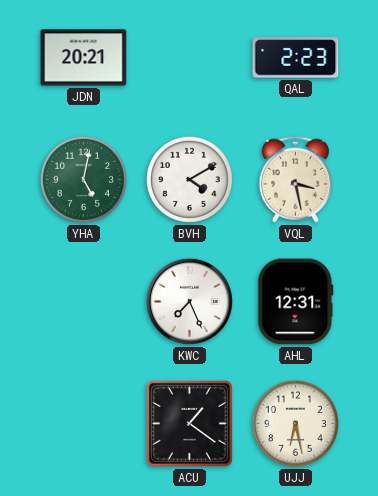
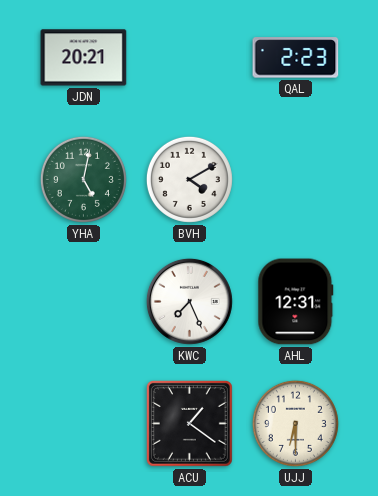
VQL: 3:28 -> none (295, 179)
UJJ: 6:28 -> 6:30 (295, 423)
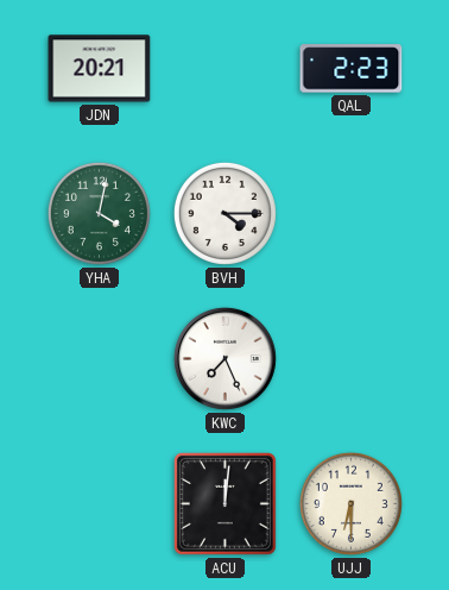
YHA: 5:02 -> 4:02 (99, 213)
BVH: 4:10 -> 4:15 (224, 213)
AHL: 12:31 -> none (296, 302)
ACU: 1:21 -> 12:01 (224, 503)
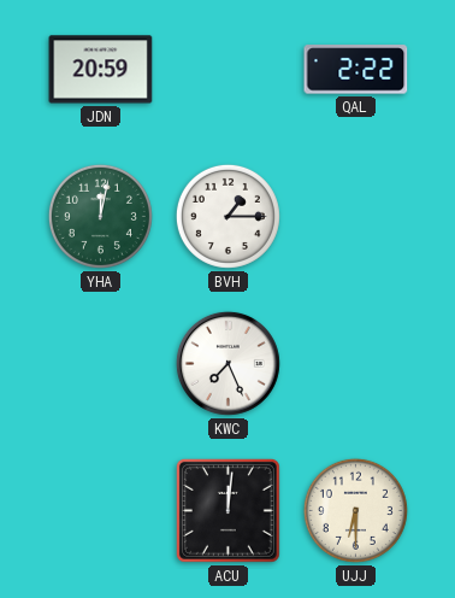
JDN: 20:21 -> 20:59 (101, 70)
QAL: 2:23 -> 2:22 (356, 70)
YHA: 4:02 -> 12:02 (100, 216)
BVH: 4:15 -> 1:15 (227, 216)
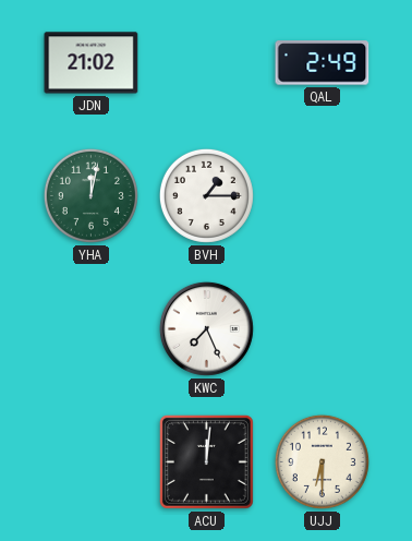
JDN: 20:59 -> 21:02 (92, 63)
QAL: 2:22 -> 2:49 (323, 63)
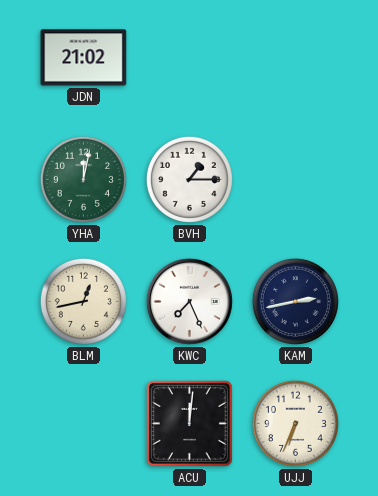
QAL: 2:49 -> none (323, 63)
BLM: none -> 12:43 (83, 301)
KAM: none -> 2:43 (295, 301)
UJJ: 6:30 -> 6:34 (295, 423)
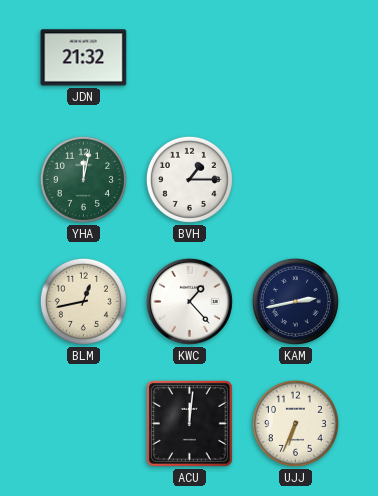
JDN: 21:02 -> 21:32 (84, 58)
KWC: 7:26 -> 1:23 (189, 301)
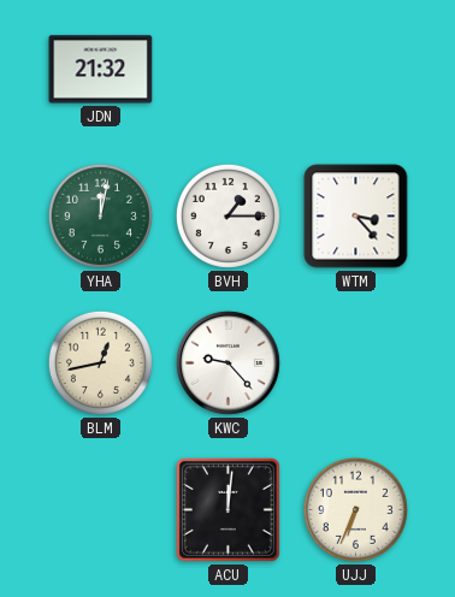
WTM: none -> 3:23 (356, 217)
KWC: 1:23 -> 9:23 (227, 362)
KAM: 2:43 -> none (295, 301)
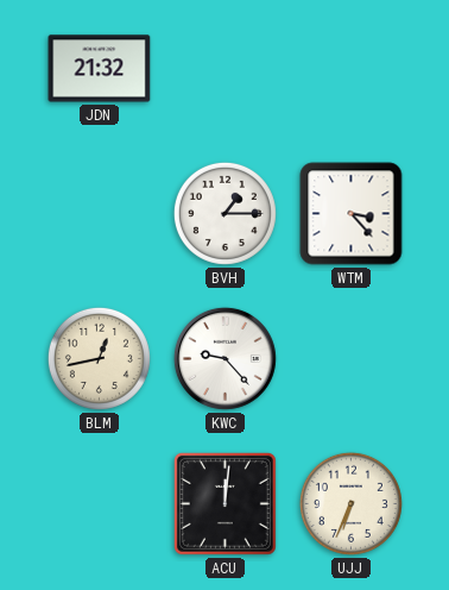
YHA: 12:02 -> none (100, 215)
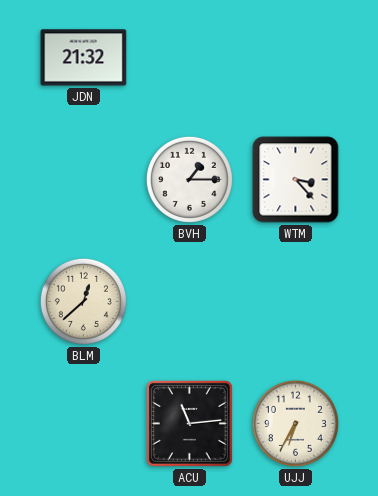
BLM: 12:43 -> 12:38 (83, 301)
KWC: 9:23 -> none (224, 358)
ACU: 12:01 -> 11:14 (189, 423)
UJJ: 6:34 -> 6:35 (295, 423)
